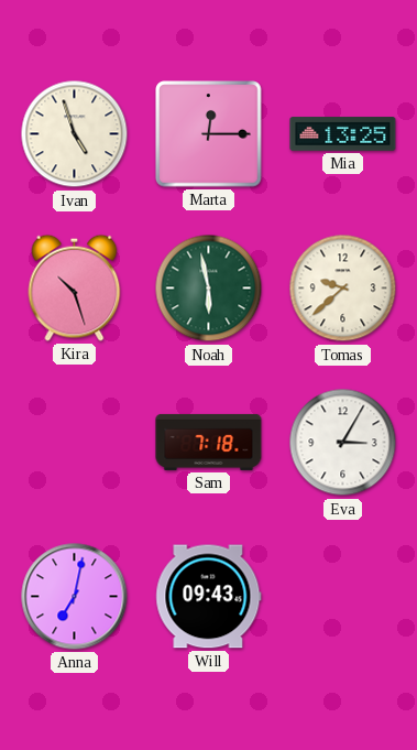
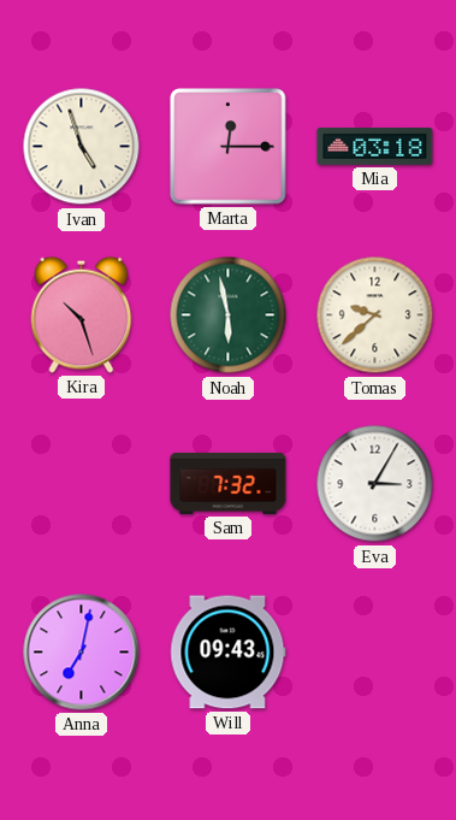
Mia: 13:25 -> 03:18 (375, 147)
Sam: 7:18 -> 7:32 (229, 483)
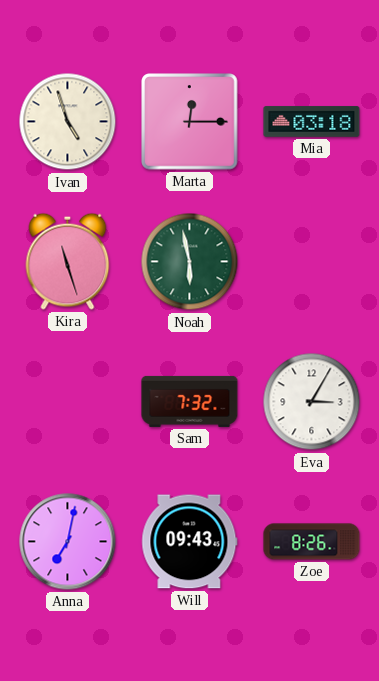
Kira: 10:27 -> 11:27 (68, 261)
Tomas: 9:38 -> none (375, 315)
Zoe: none -> 8:26 (312, 542)
